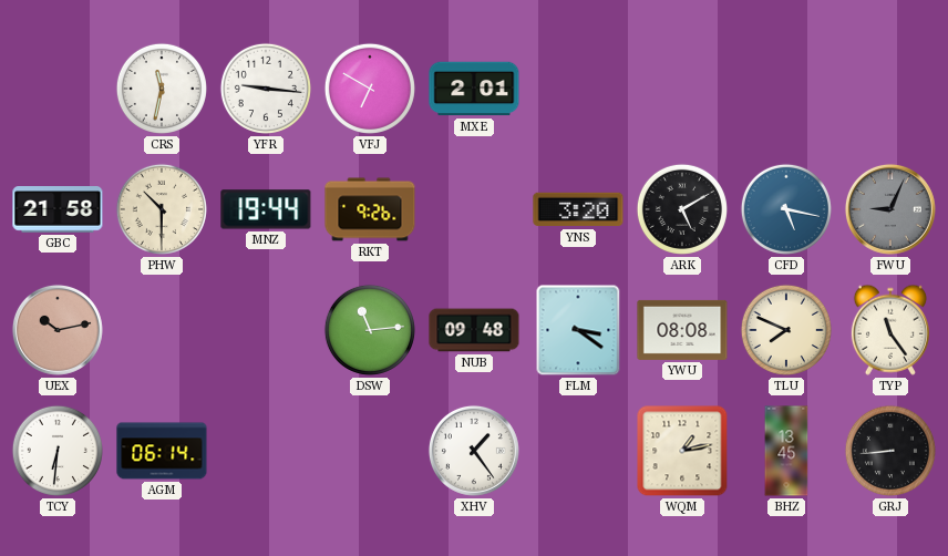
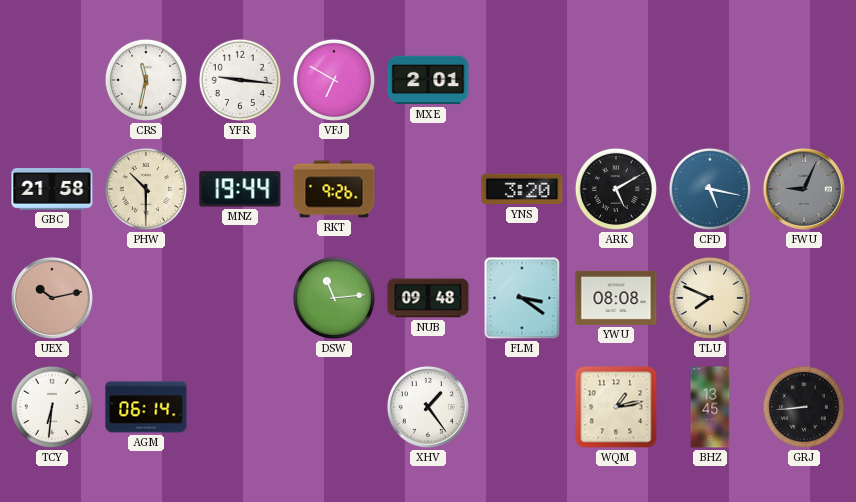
TYP: 11:24 -> none (890, 330)
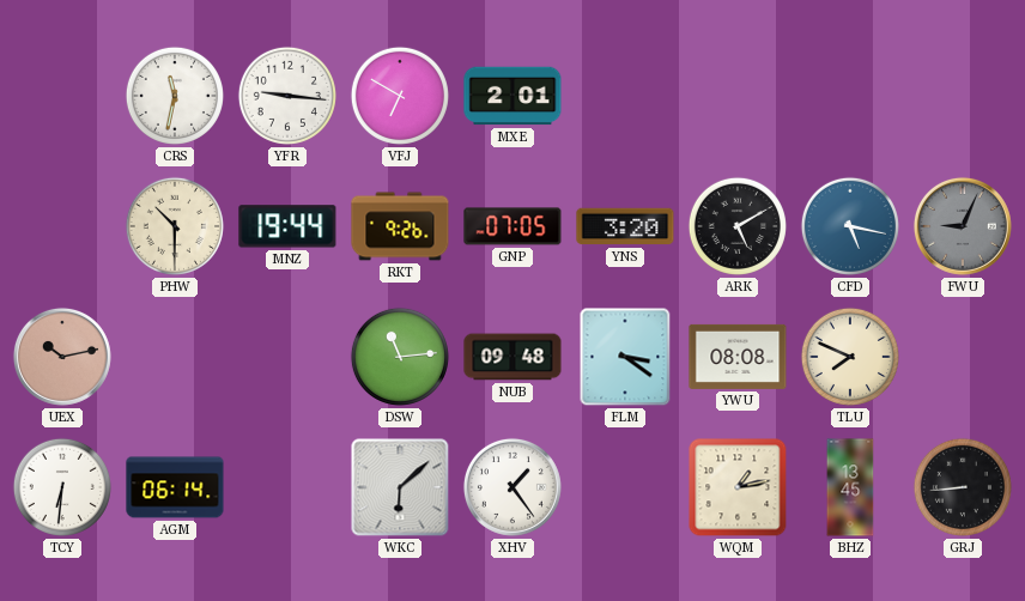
GBC: 21:58 -> none (52, 190)
GNP: none -> 07:05 (512, 226)
WKC: none -> 6:08 (400, 487)
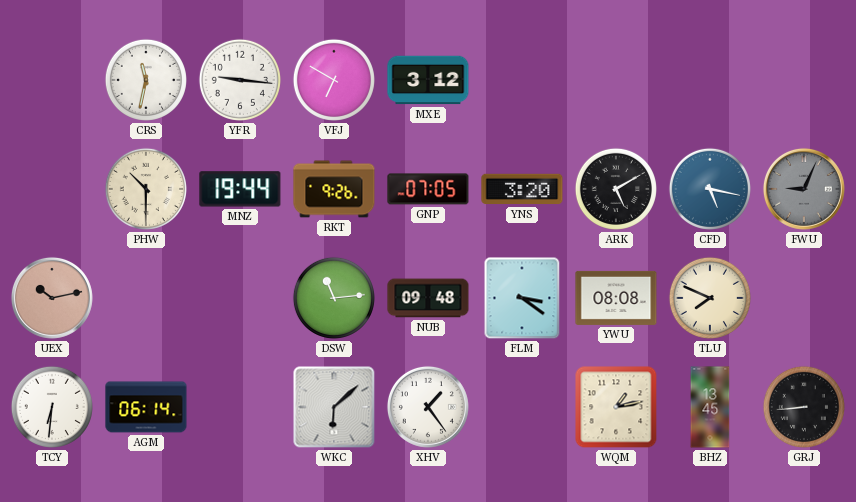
MXE: 2:01 -> 3:12 (428, 80)
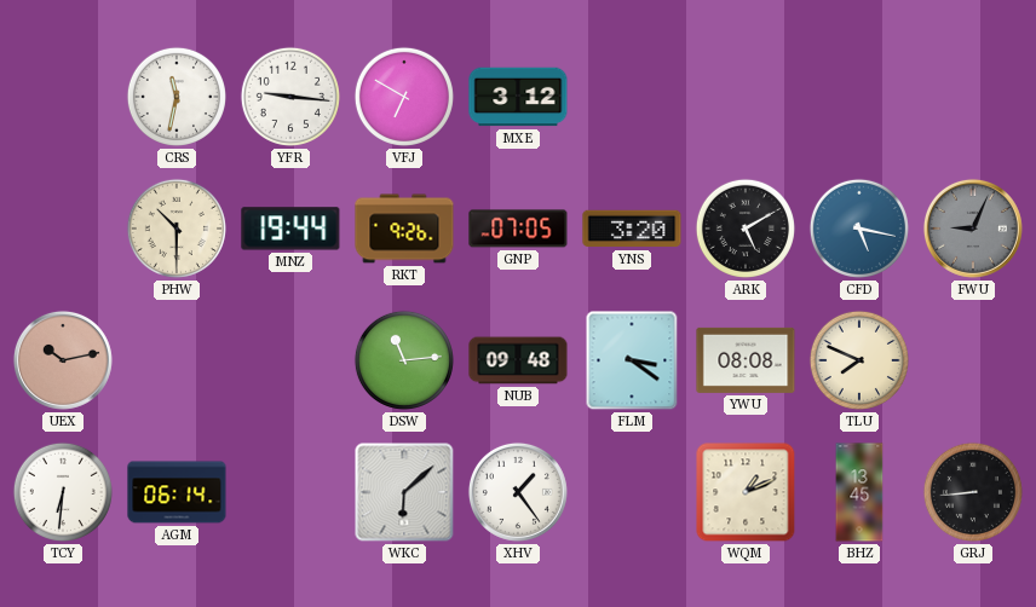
WQM: 1:13 -> 1:11 (746, 492)
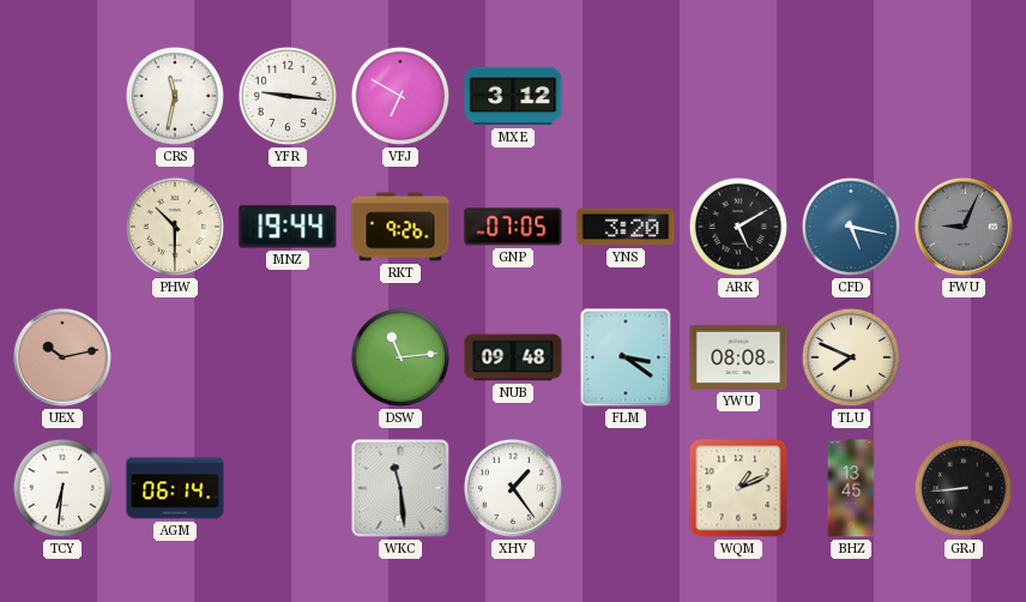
WKC: 6:08 -> 11:29 (400, 488)
